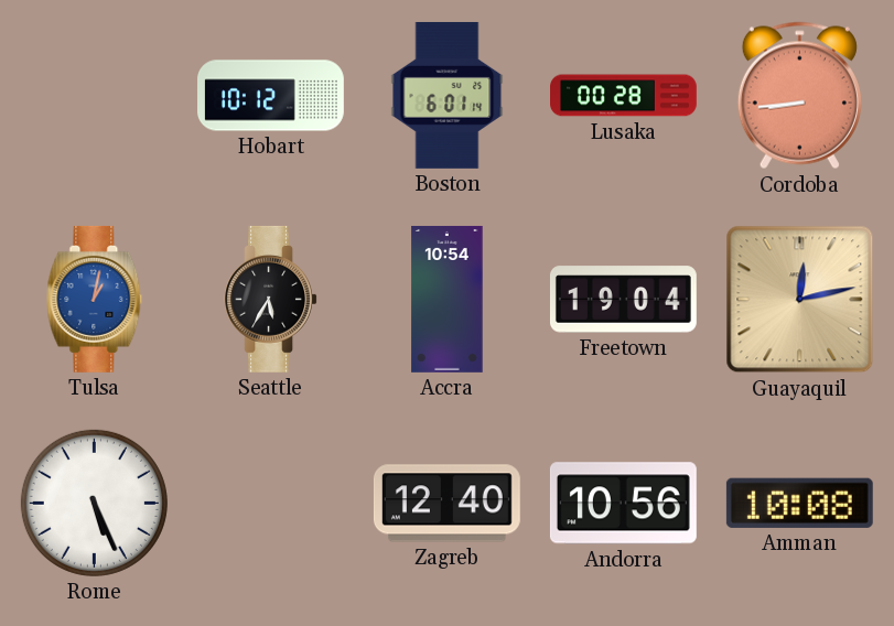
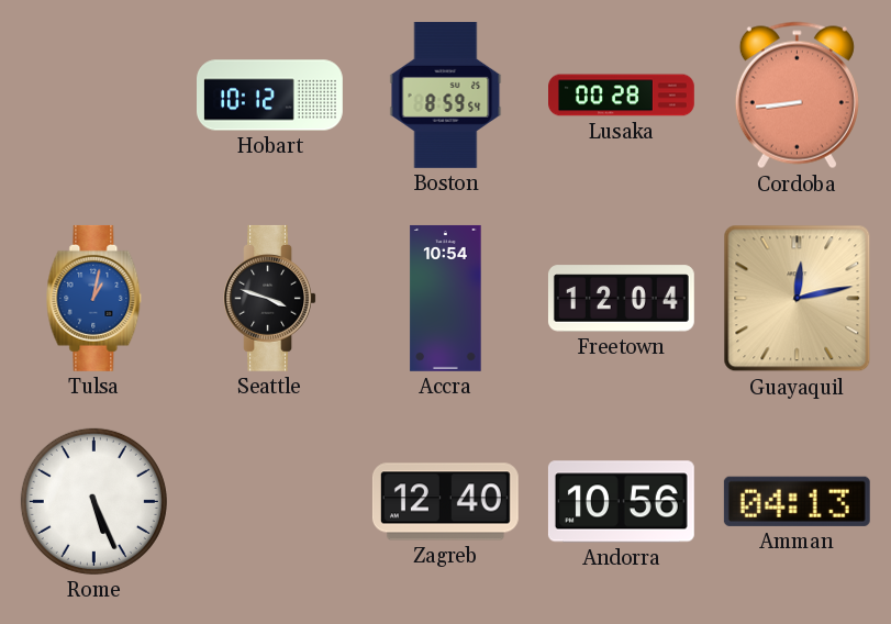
Boston: 6:01 -> 8:59 (446, 94)
Seattle: 5:35 -> 3:48 (269, 298)
Freetown: 19:04 -> 12:04 (621, 299)
Amman: 10:08 -> 04:13 (797, 501)
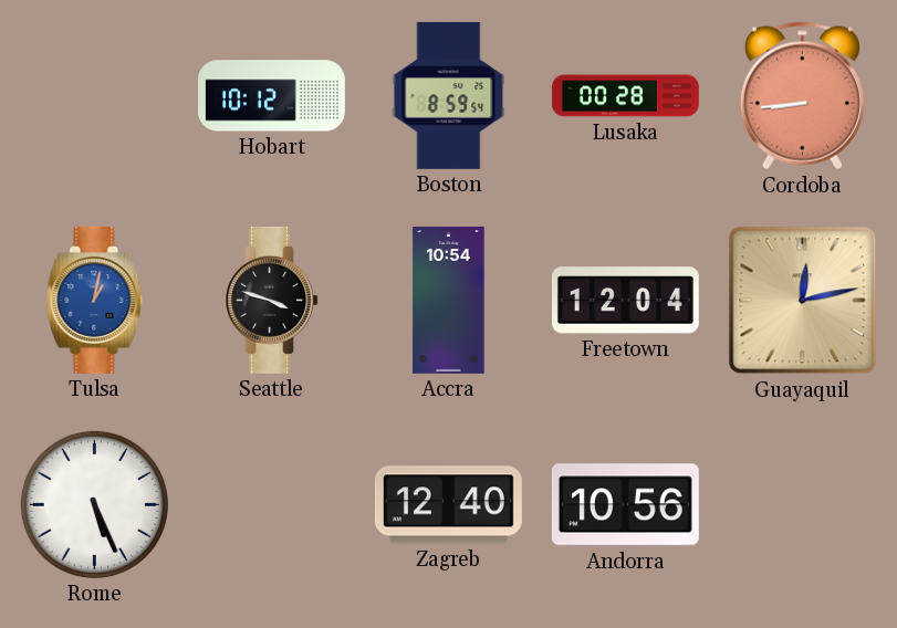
Amman: 04:13 -> none (797, 501)
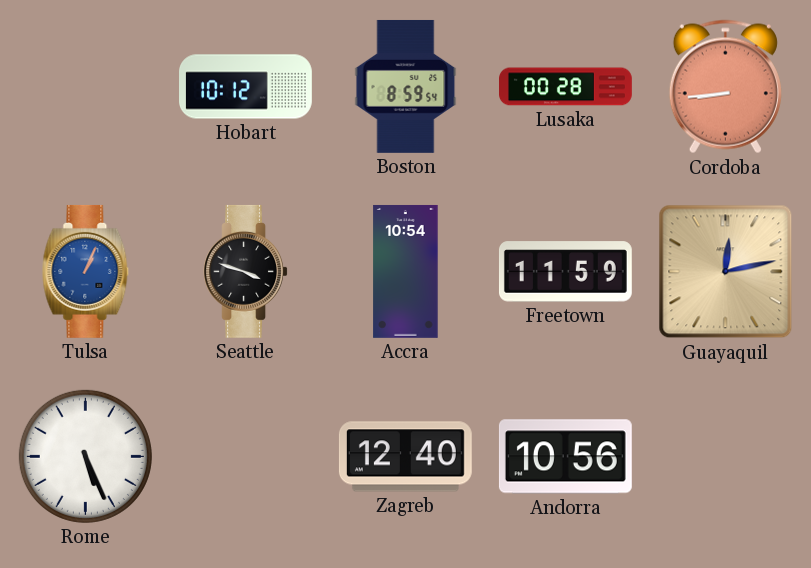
Tulsa: 1:02 -> 1:04 (86, 271)
Freetown: 12:04 -> 11:59 (565, 272)
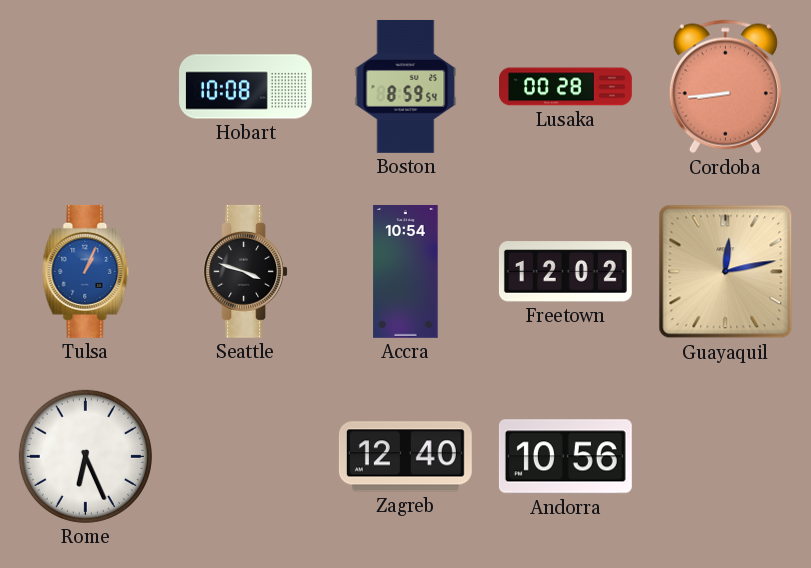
Hobart: 10:12 -> 10:08 (246, 87)
Freetown: 11:59 -> 12:02 (565, 272)
Rome: 5:26 -> 6:26 (85, 456)
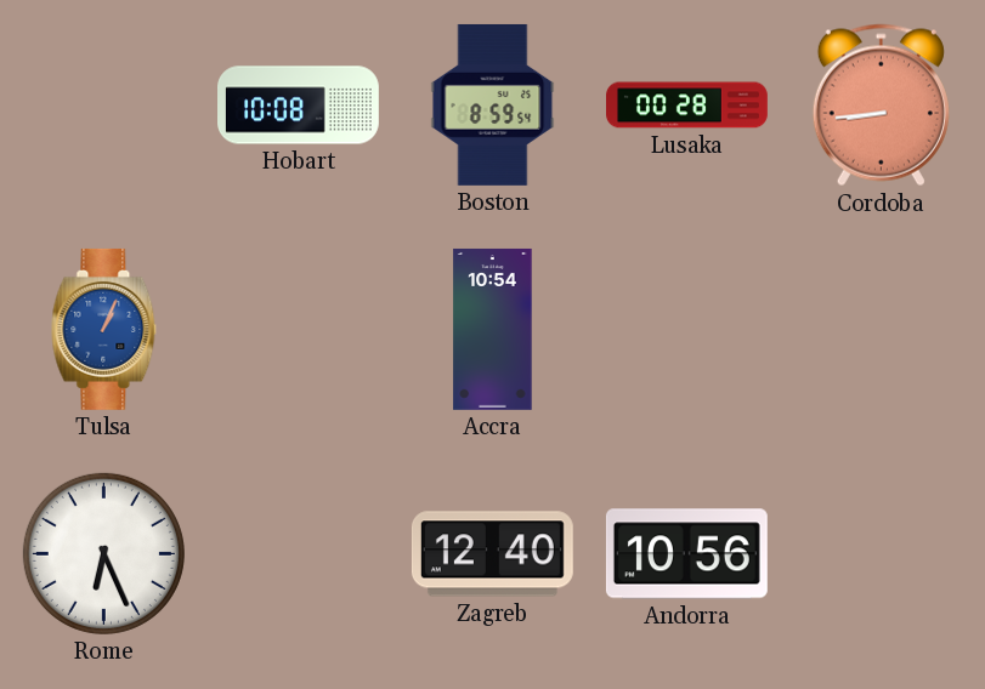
Seattle: 3:48 -> none (245, 271)
Freetown: 12:02 -> none (565, 272)
Guayaquil: 12:13 -> none (726, 272)
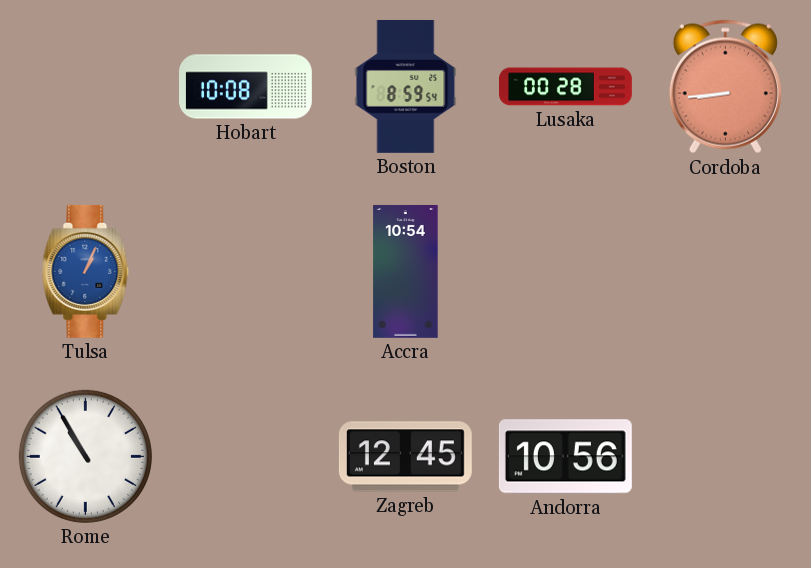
Rome: 6:26 -> 10:55 (85, 456)
Zagreb: 12:40 -> 12:45 (405, 457)
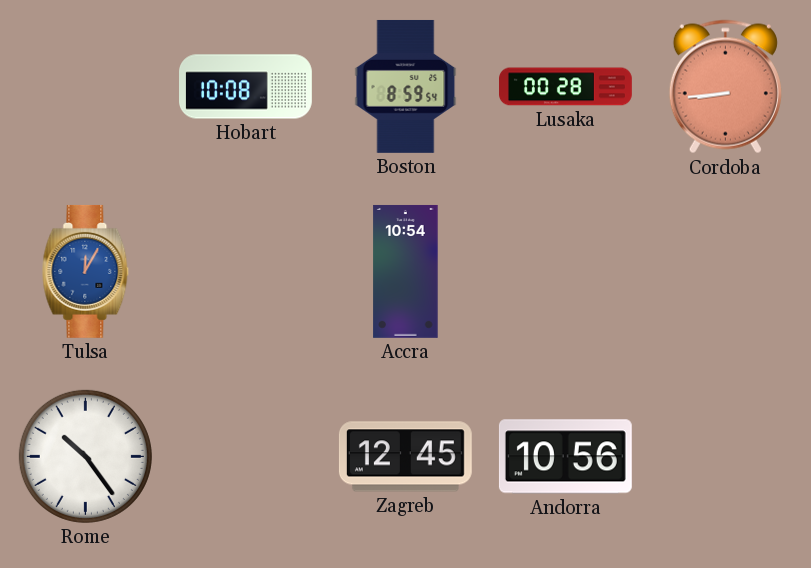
Tulsa: 1:04 -> 12:05 (86, 271)
Rome: 10:55 -> 10:24 (85, 456)
